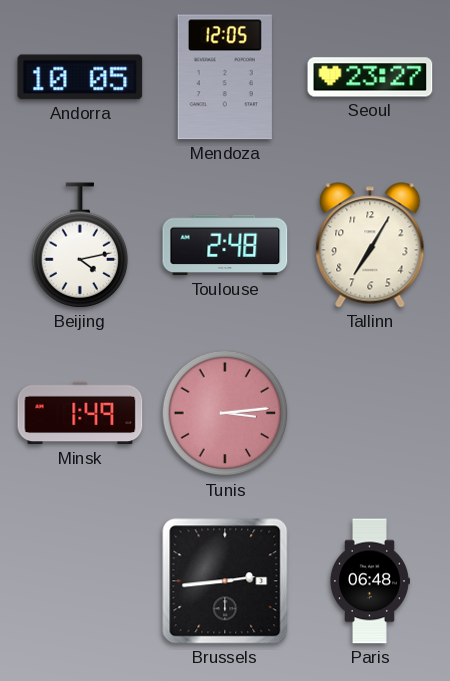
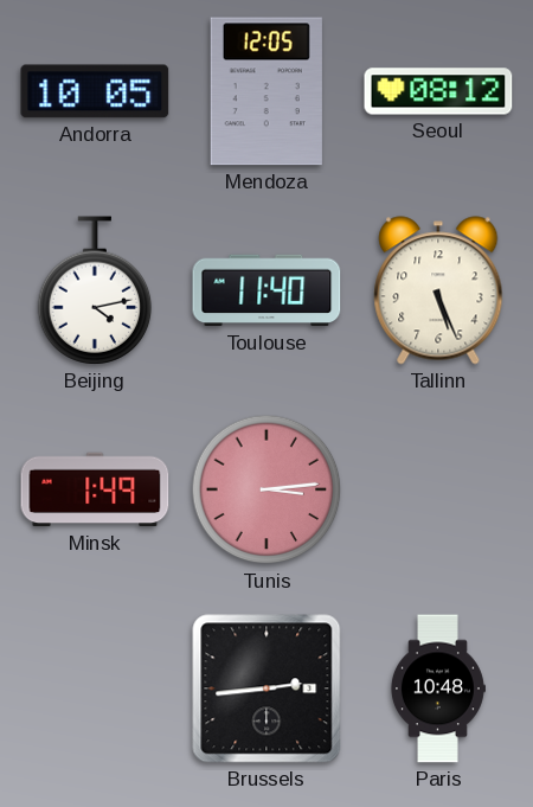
Seoul: 23:27 -> 08:12 (438, 91)
Toulouse: 2:48 -> 11:40 (266, 290)
Tallinn: 7:05 -> 5:26 (438, 290)
Paris: 06:48 -> 10:48 (437, 688)
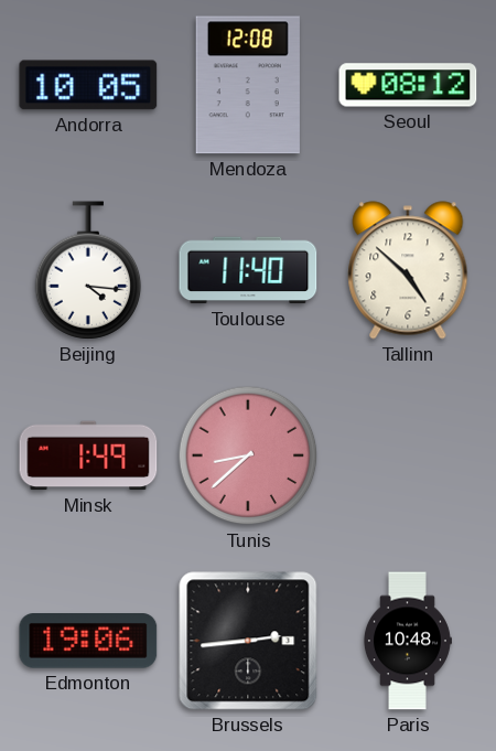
Mendoza: 12:05 -> 12:08 (248, 85)
Beijing: 4:13 -> 4:16 (88, 270)
Tallinn: 5:26 -> 4:52 (408, 270)
Tunis: 3:14 -> 8:38 (248, 455)
Edmonton: none -> 19:06 (88, 642)
